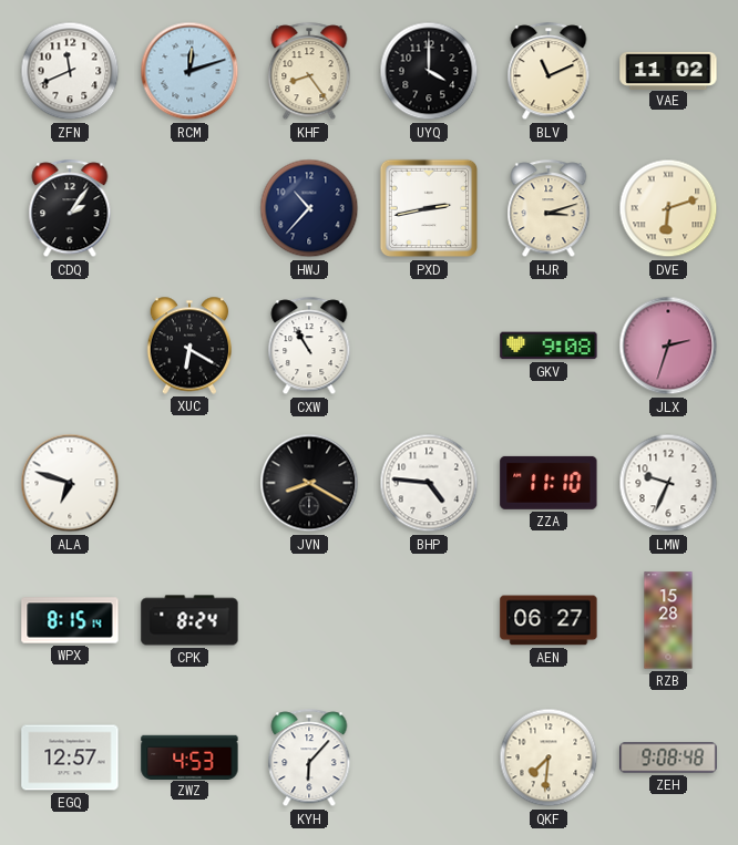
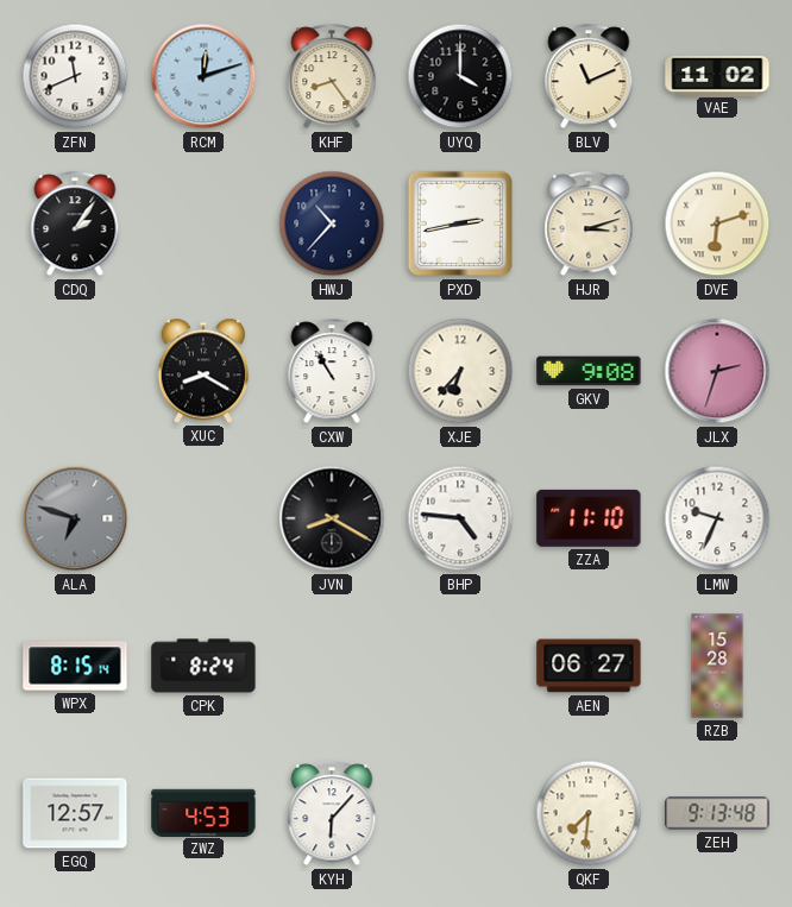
XUC: 6:20 -> 8:20 (203, 371)
XJE: none -> 6:37 (460, 371)
ALA dial: white -> grey (75, 518)
ZEH: 9:08 -> 9:13 (717, 813)
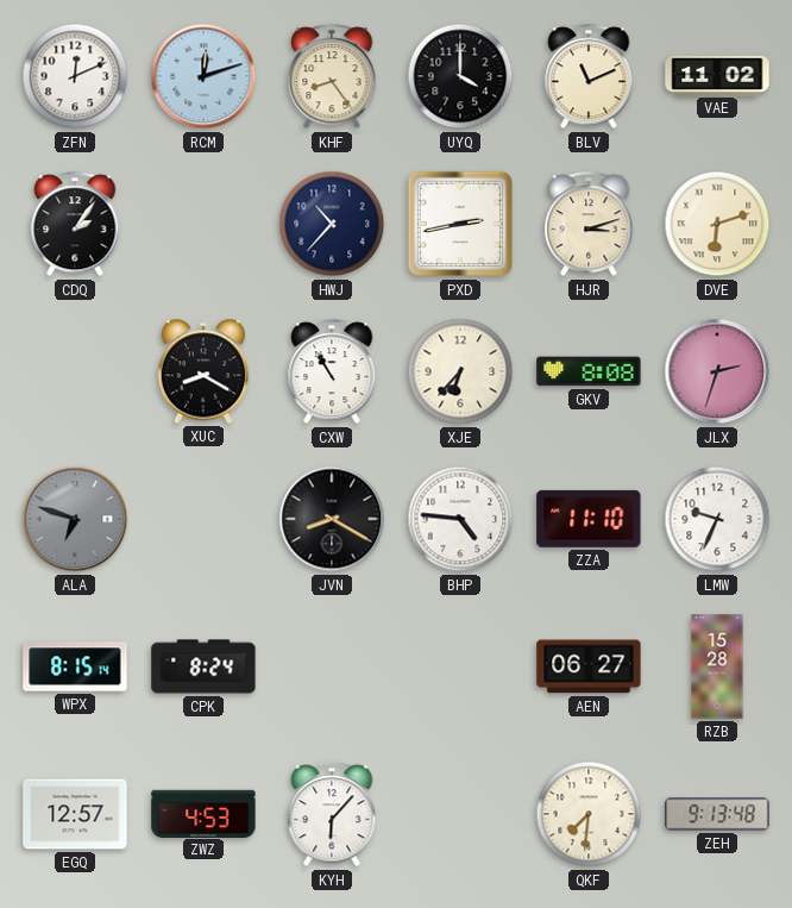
ZFN: 11:41 -> 12:11 (75, 76)
GKV: 9:08 -> 8:08 (589, 371)
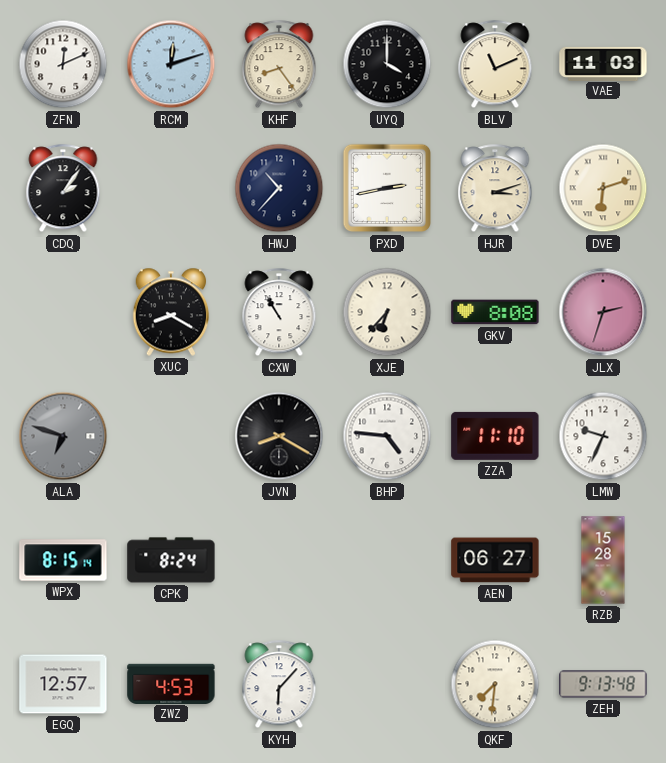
VAE: 11:02 -> 11:03 (603, 63)
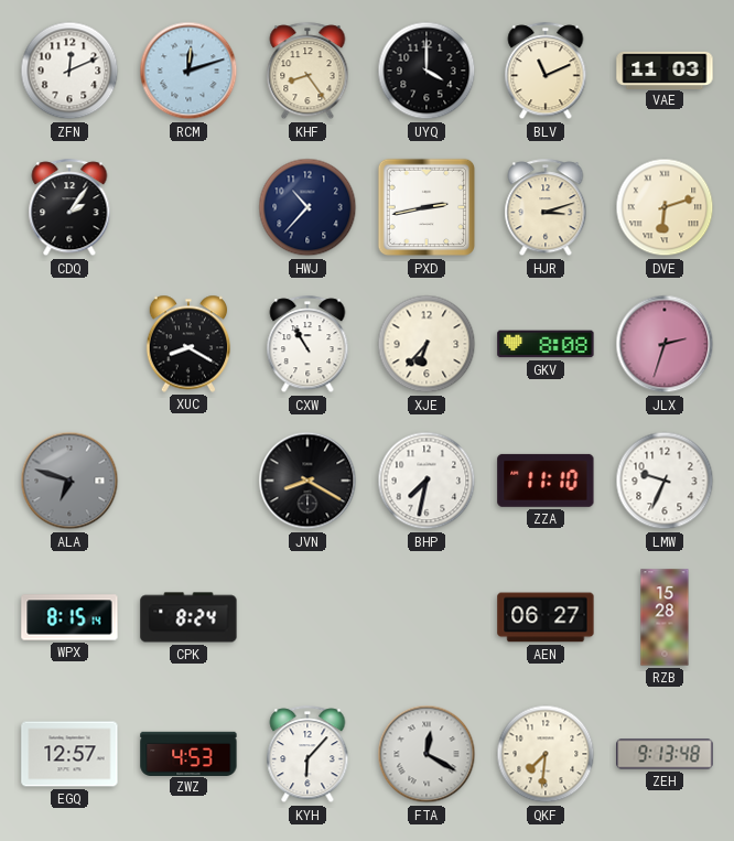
BHP: 4:46 -> 7:32 (427, 481)
FTA: none -> 12:20 (427, 754)
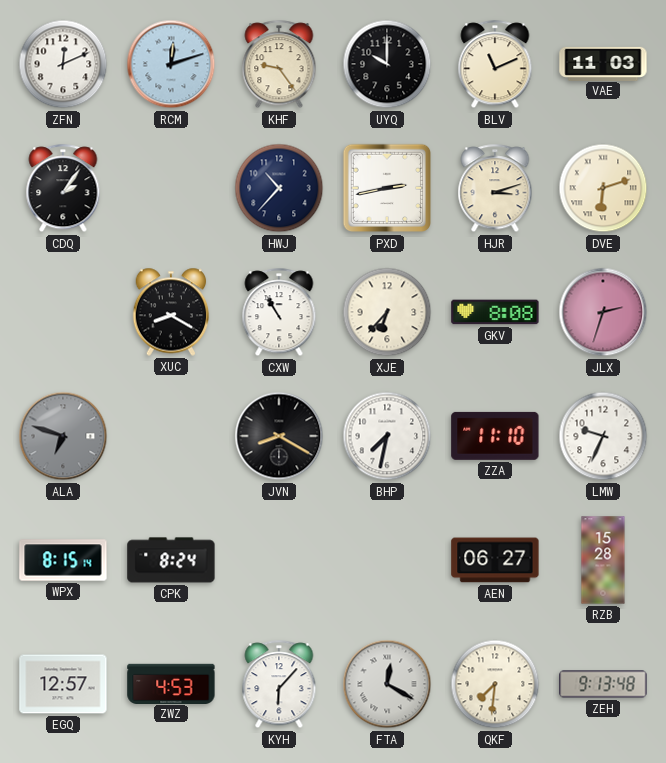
KHF: 8:24 -> 9:24 (279, 65)
UYQ: 4:00 -> 10:00 (387, 64)
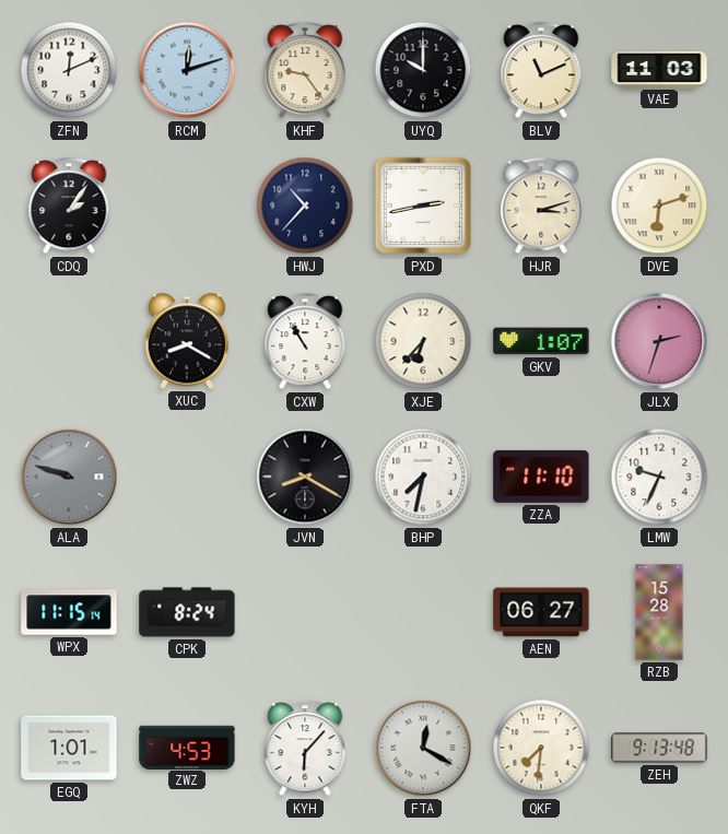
GKV: 8:08 -> 1:07 (541, 341)
ALA: 6:48 -> 9:48 (69, 477)
WPX: 8:15 -> 11:15 (69, 612)
EGQ: 12:57 -> 1:01 (69, 748)
